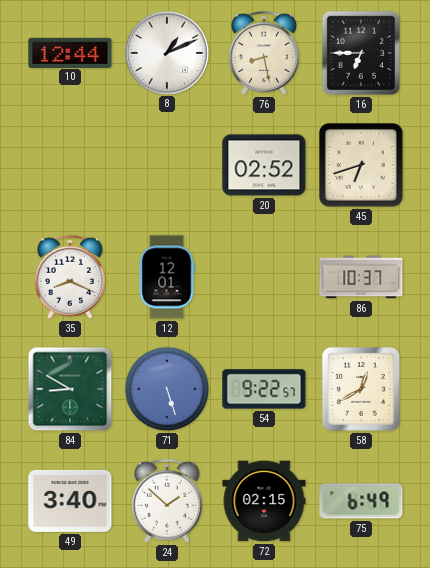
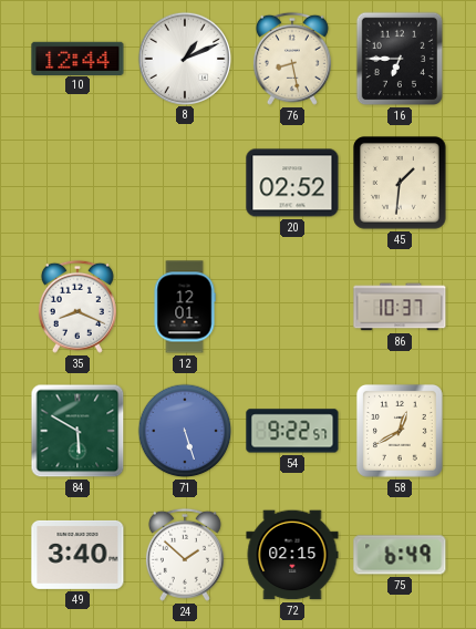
45: 6:42 -> 1:31 (401, 184)
84: 8:50 -> 5:50 (77, 431)
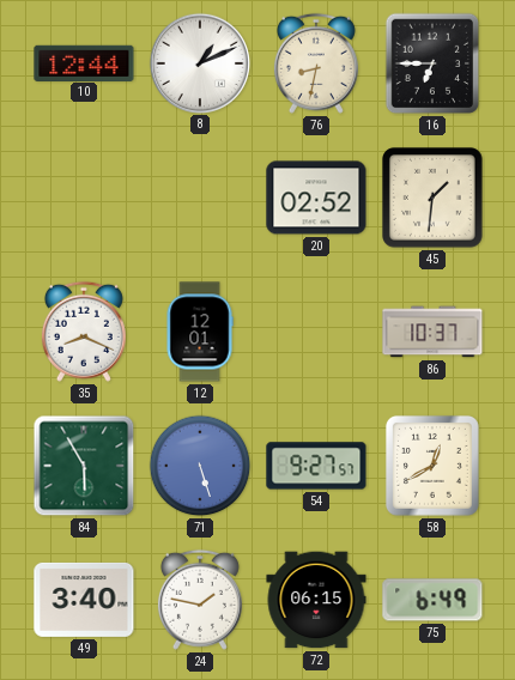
76: 8:28 -> 8:32 (316, 63)
84: 5:50 -> 5:55 (84, 466)
54: 9:22 -> 9:27 (316, 466)
24: 1:52 -> 1:47 (200, 600)
72: 02:15 -> 06:15 (316, 600)
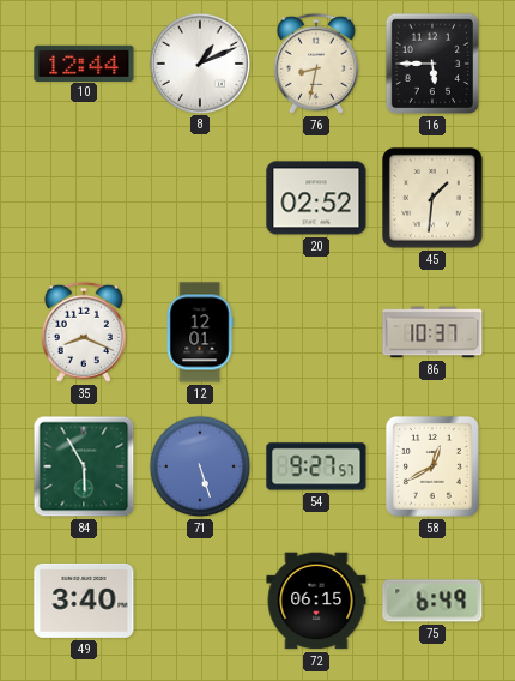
16: 6:45 -> 5:45 (432, 64)
24: 1:47 -> none (200, 600)
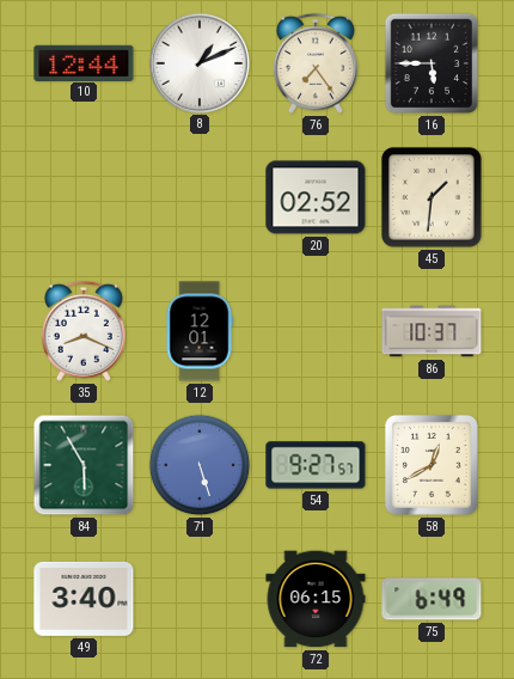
76: 8:32 -> 7:24 (316, 63)
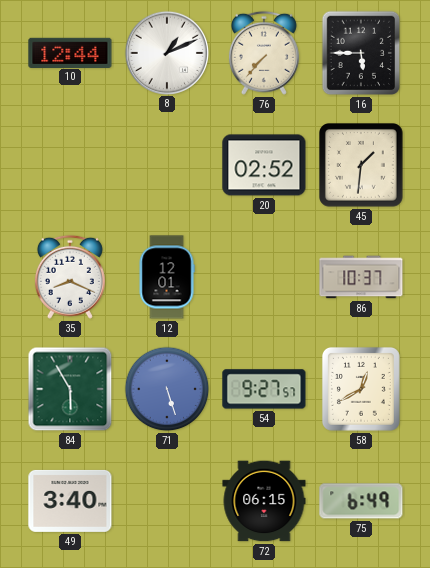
76: 7:24 -> 7:37 (264, 53)
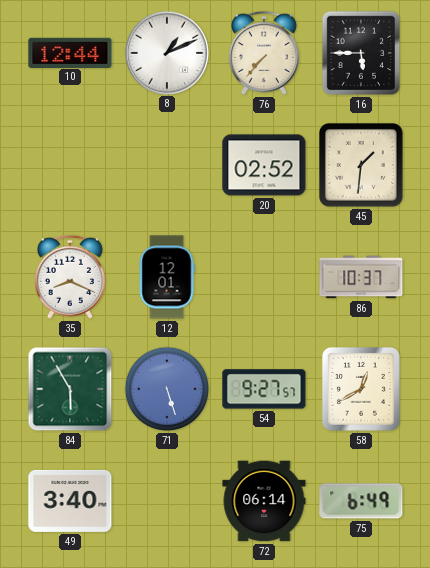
72: 06:15 -> 06:14 (264, 501)
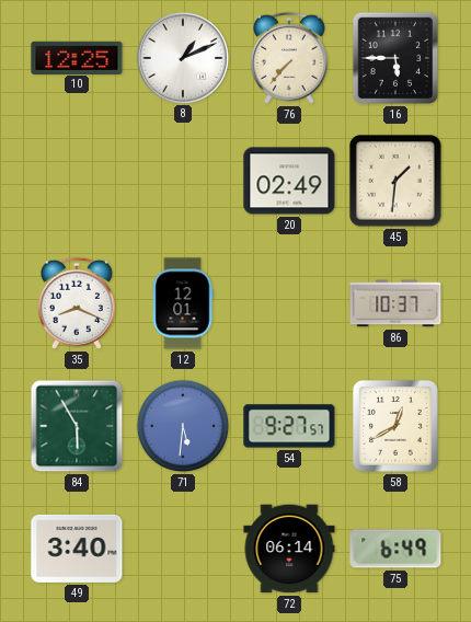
10: 12:44 -> 12:25 (77, 57)
20: 02:52 -> 02:49 (289, 181)
71: 5:27 -> 5:31 (183, 426)
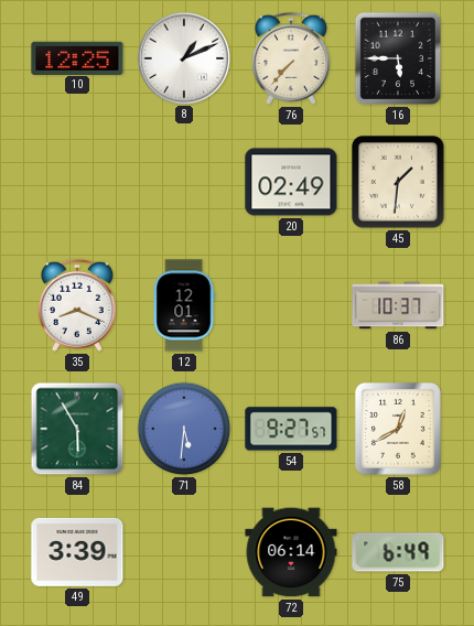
49: 3:40 -> 3:39 (77, 552)
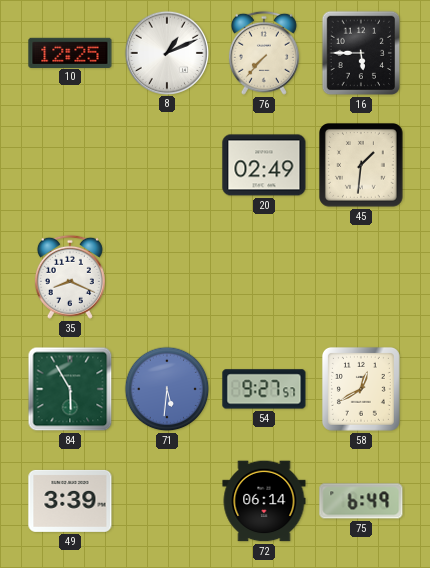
12: 12:01 -> none (184, 305)
86: 10:37 -> none (398, 305)
